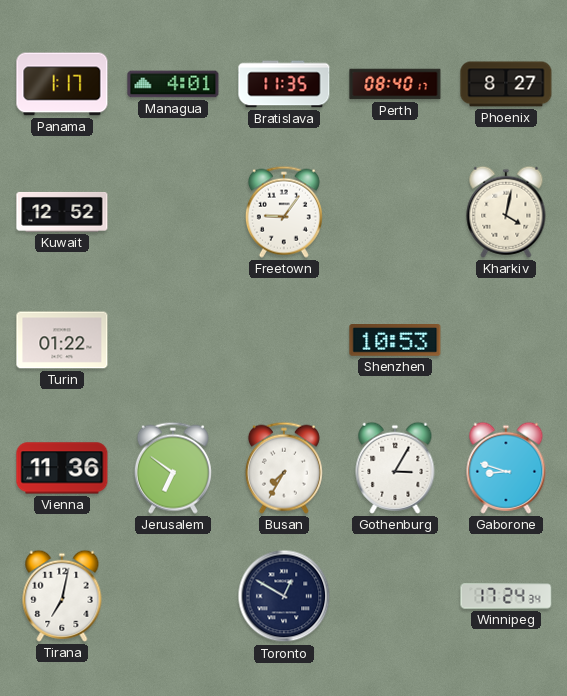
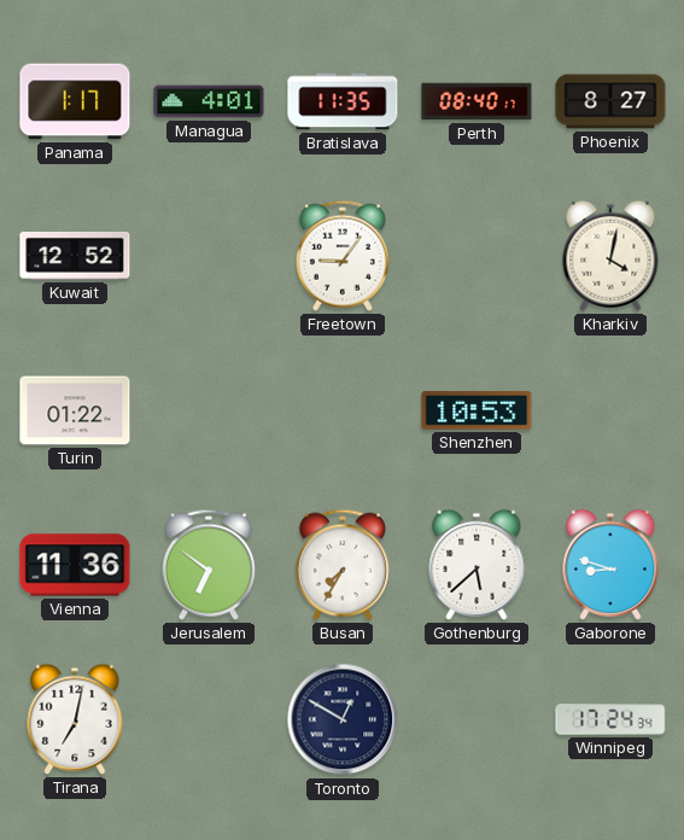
Gothenburg: 3:05 -> 5:38 (477, 565)
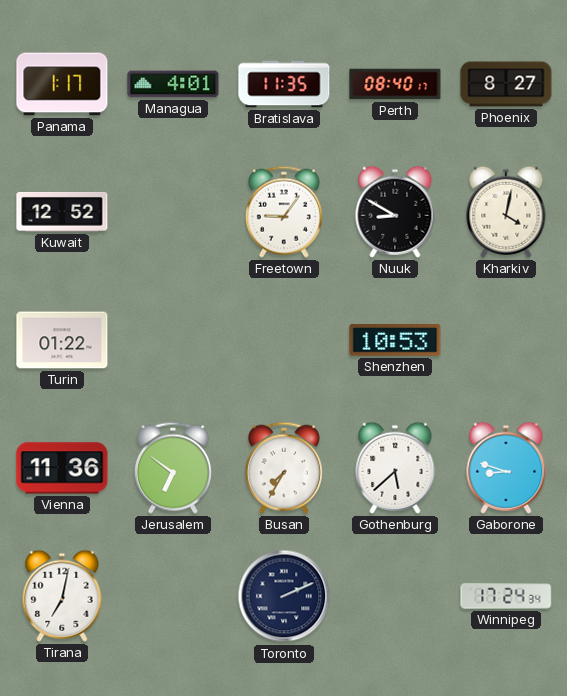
Nuuk: none -> 8:50 (395, 212)
Toronto: 12:50 -> 2:11 (284, 596)
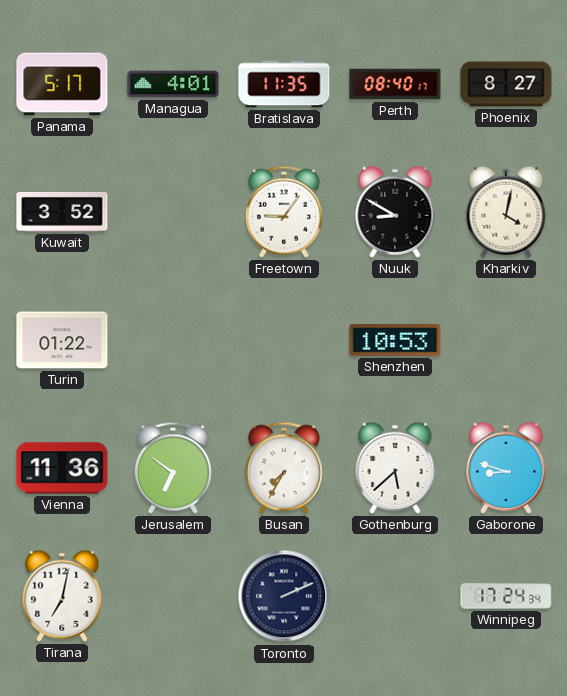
Panama: 1:17 -> 5:17 (62, 84)
Kuwait: 12:52 -> 3:52 (62, 212)
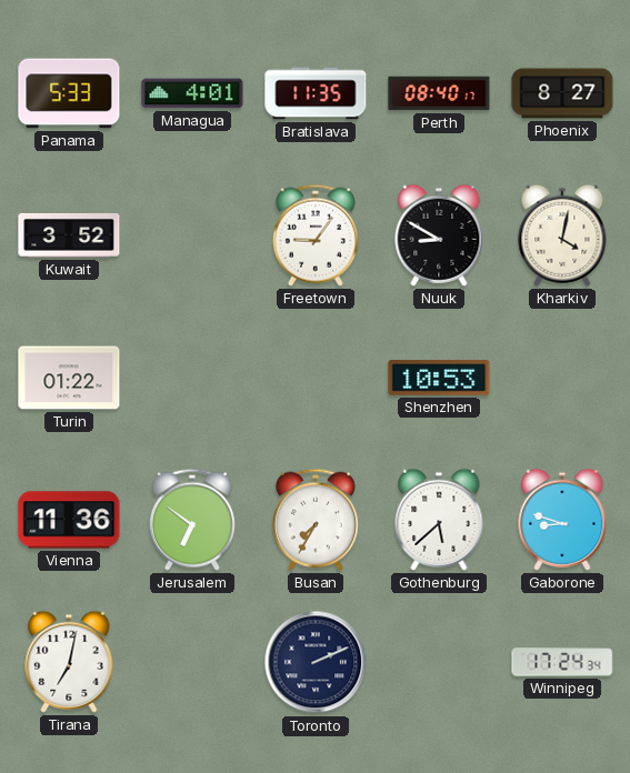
Panama: 5:17 -> 5:33 (69, 93)
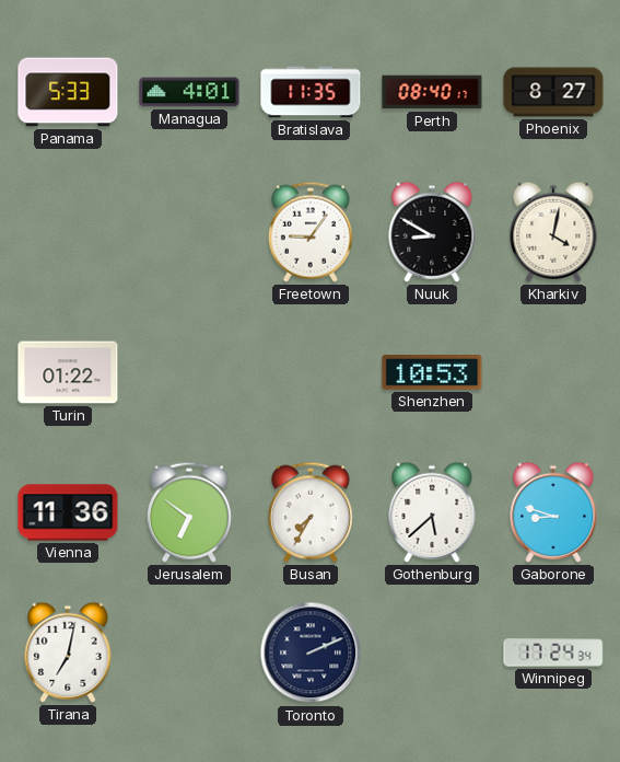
Kuwait: 3:52 -> none (69, 235)
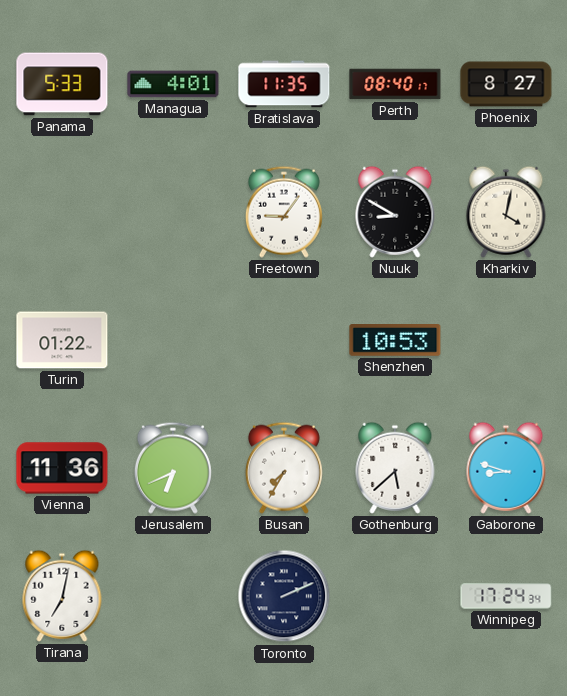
Jerusalem: 6:51 -> 6:41 (173, 468)
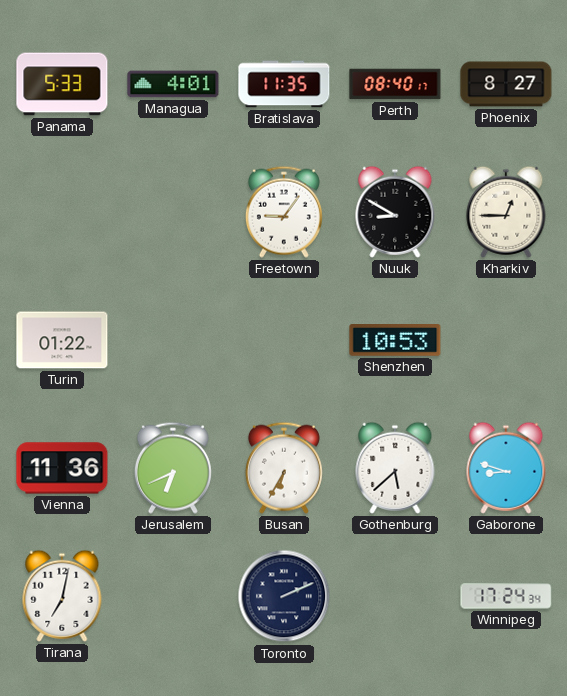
Kharkiv: 4:02 -> 12:45 (506, 212)
Busan: 7:35 -> 6:35 (284, 468)
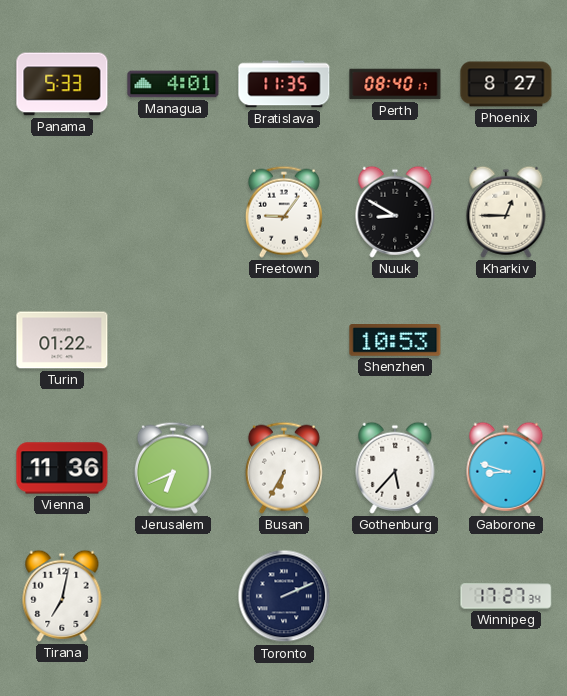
Gothenburg: 5:38 -> 5:37 (395, 468)
Winnipeg: 17:24 -> 17:27 (506, 596)
